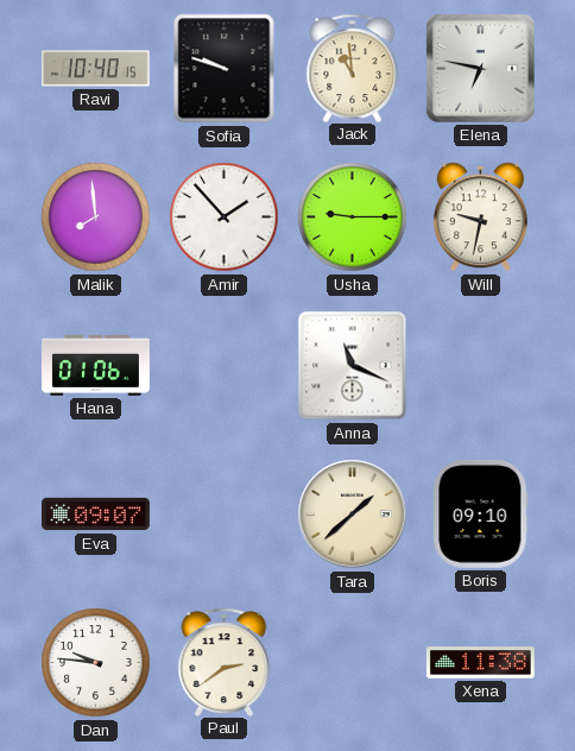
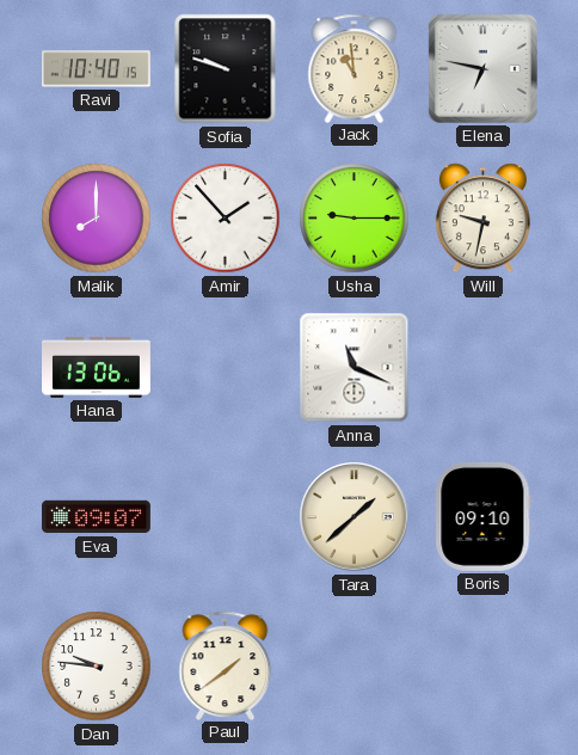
Malik: 7:59 -> 8:00 (97, 219)
Hana: 01:06 -> 13:06 (97, 368)
Paul: 2:39 -> 1:39 (226, 665)
Xena: 11:38 -> none (480, 663)
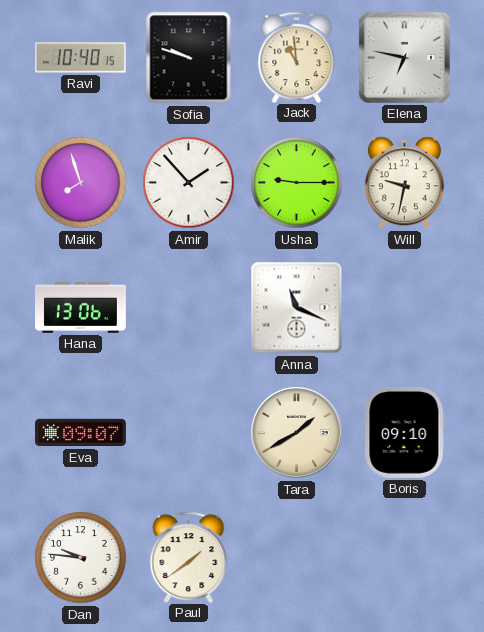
Malik: 8:00 -> 7:57 (81, 183)
Tara: 1:38 -> 1:40 (297, 433)
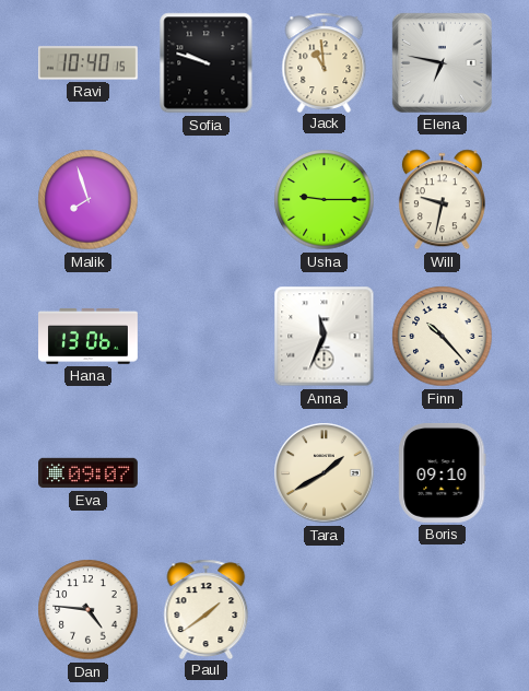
Amir: 1:53 -> none (189, 183)
Anna: 11:19 -> 11:34 (325, 337)
Finn: none -> 10:23 (443, 337)
Dan: 9:46 -> 4:46 (89, 610)
